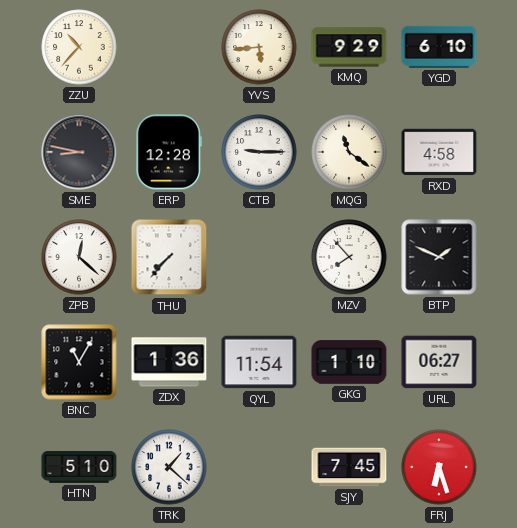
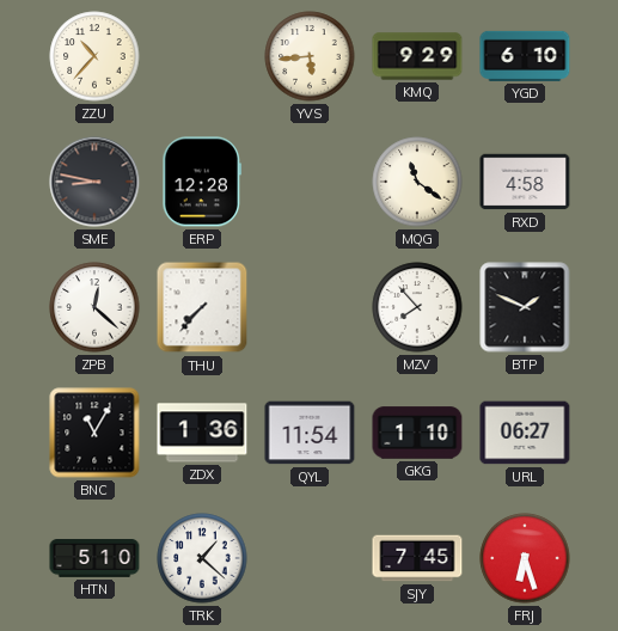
CTB: 9:15 -> none (259, 152)
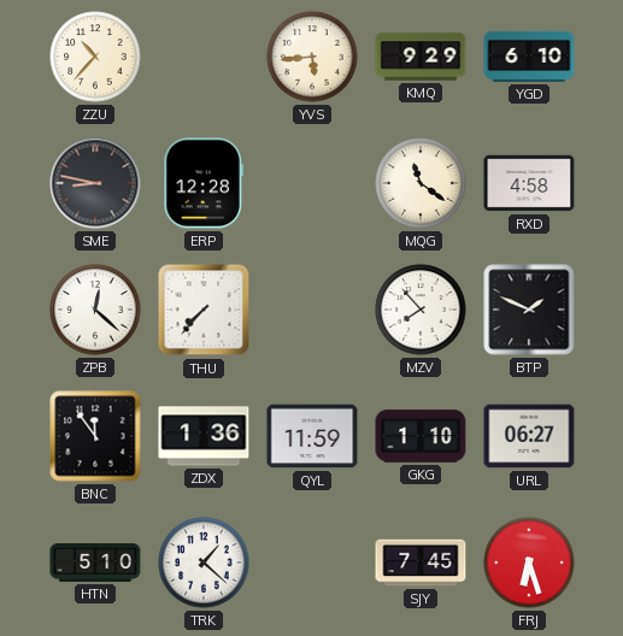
BNC: 11:05 -> 11:54 (95, 436)
QYL: 11:54 -> 11:59 (312, 436)
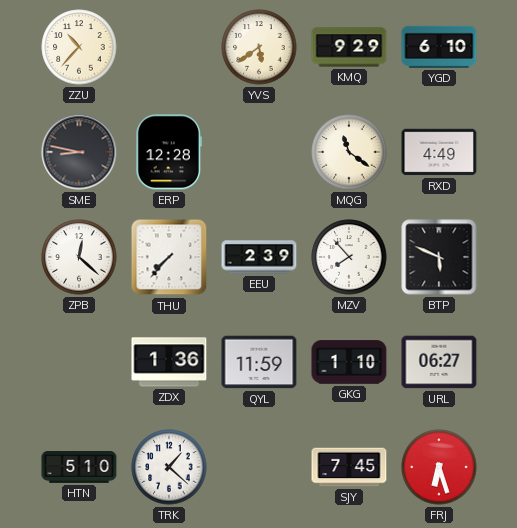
YVS: 5:44 -> 5:39 (259, 47)
RXD: 4:58 -> 4:49 (439, 152)
EEU: none -> 2:39 (259, 257)
BTP: 1:49 -> 5:49 (439, 257)
BNC: 11:54 -> none (95, 436)
